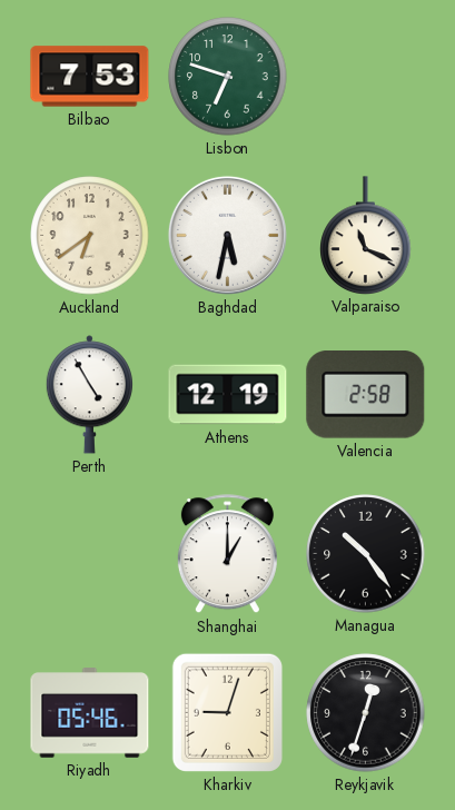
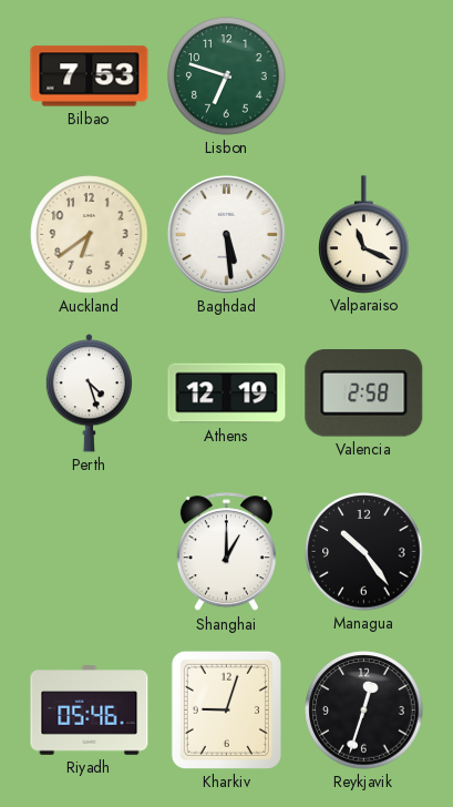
Baghdad: 5:32 -> 5:29 (226, 234)
Perth: 4:55 -> 4:27 (89, 394)
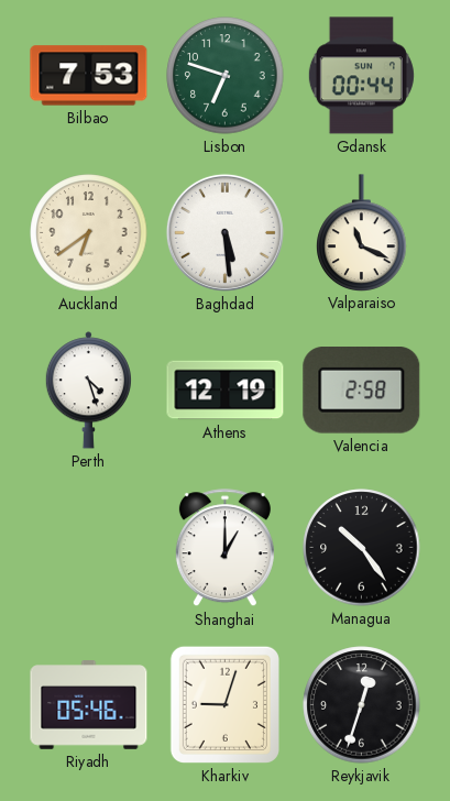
Gdansk: none -> 00:44 (361, 76)
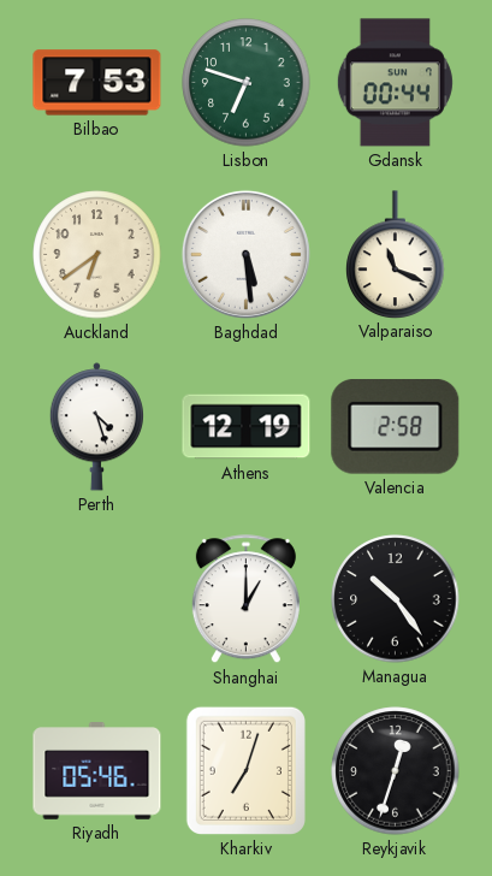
Kharkiv: 9:03 -> 7:03 (245, 770)
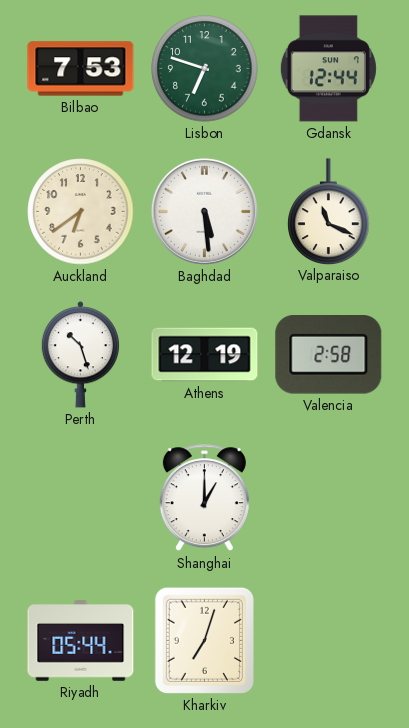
Gdansk: 00:44 -> 12:44 (328, 69)
Perth: 4:27 -> 10:27 (80, 355)
Managua: 10:24 -> none (396, 599)
Riyadh: 05:46 -> 05:44 (81, 641)
Reykjavik: 12:33 -> none (396, 771)
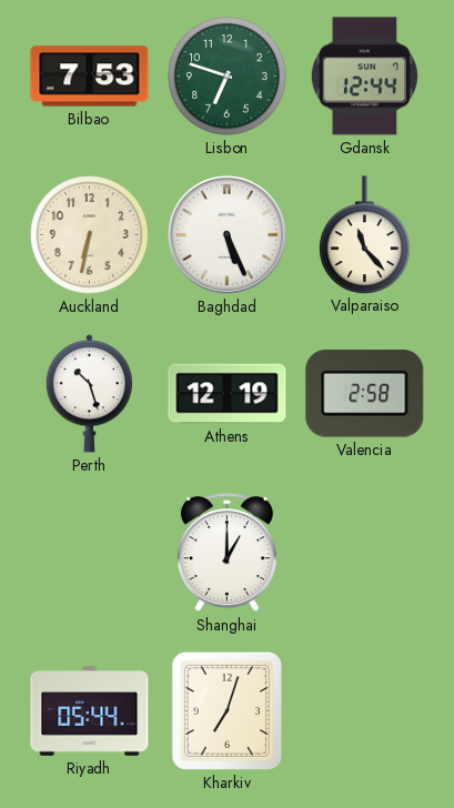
Auckland: 6:39 -> 6:32 (90, 235)
Baghdad: 5:29 -> 5:26 (226, 234)
Valparaiso: 11:19 -> 11:23 (365, 234)
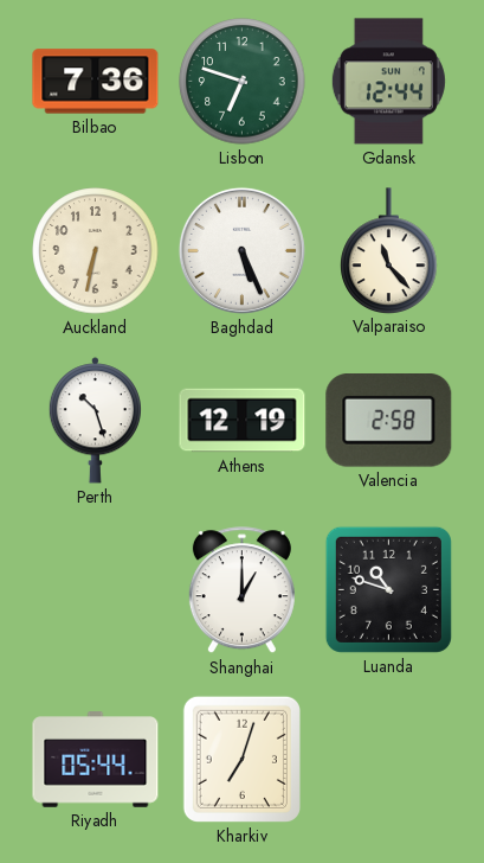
Bilbao: 7:53 -> 7:36 (96, 82)
Luanda: none -> 10:48 (388, 589)
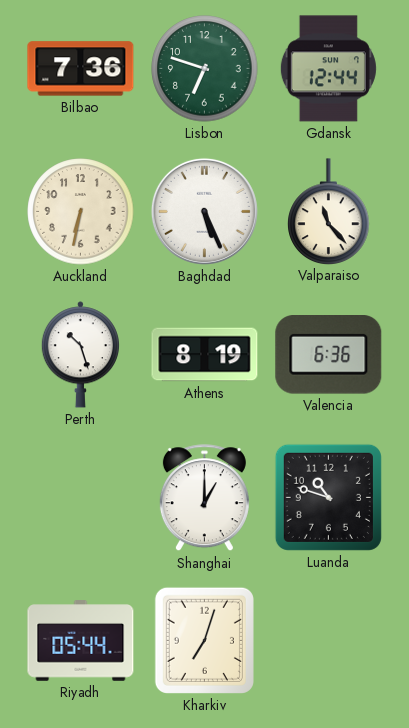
Athens: 12:19 -> 8:19 (205, 355)
Valencia: 2:58 -> 6:36 (329, 355)
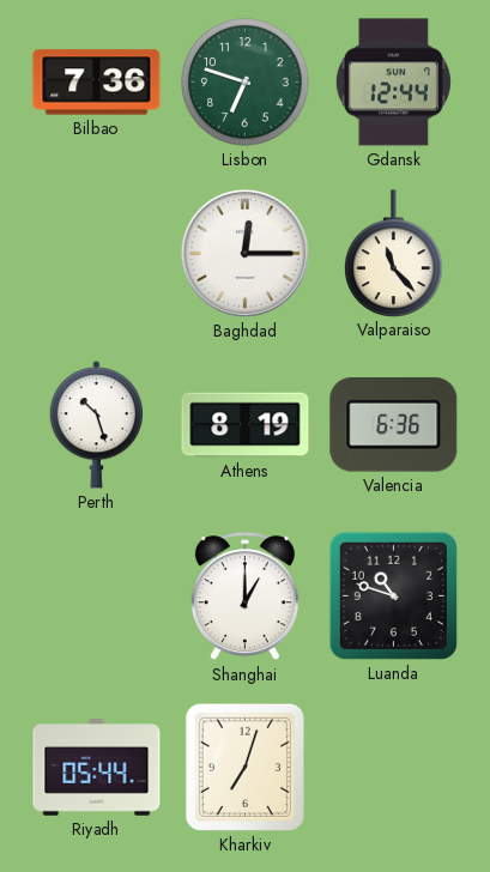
Auckland: 6:32 -> none (81, 212)
Baghdad: 5:26 -> 12:15 (244, 253)
